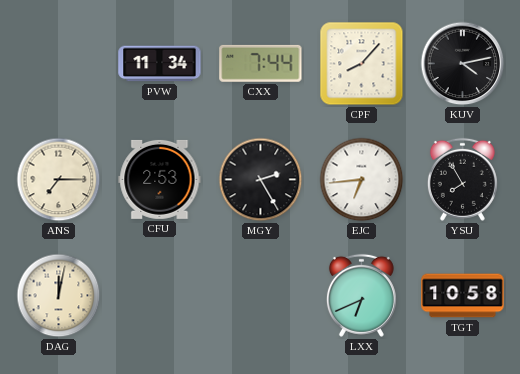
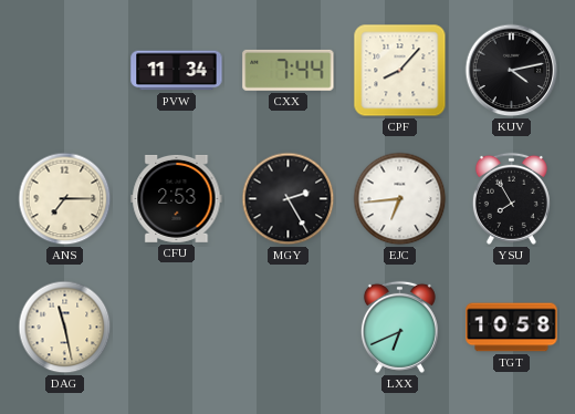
DAG: 12:02 -> 11:28 (65, 328)
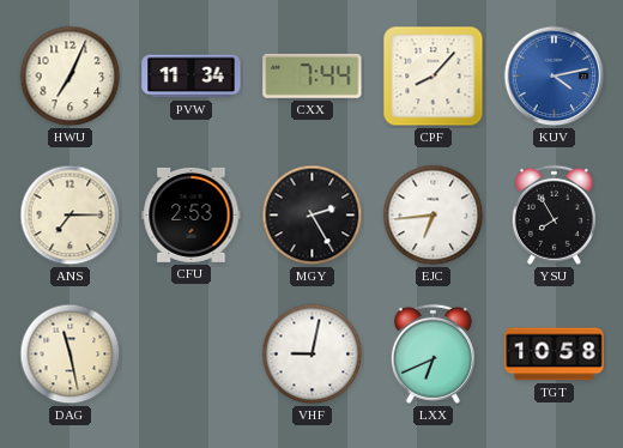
HWU: none -> 7:04 (71, 77)
KUV dial: black -> blue (555, 77)
VHF: none -> 9:02 (313, 355)
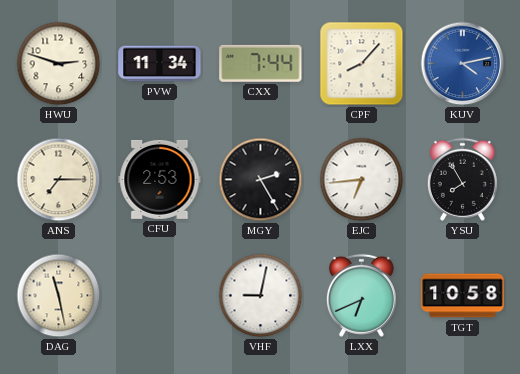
HWU: 7:04 -> 2:48 (59, 64)
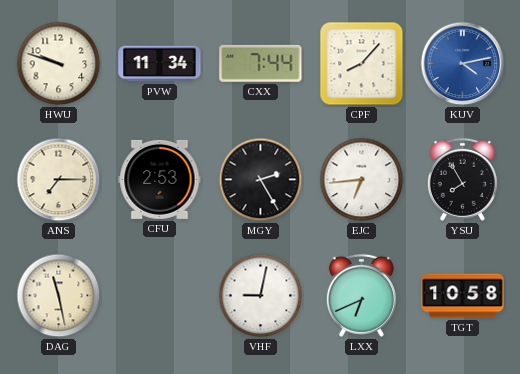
HWU: 2:48 -> 9:48 (59, 64)
